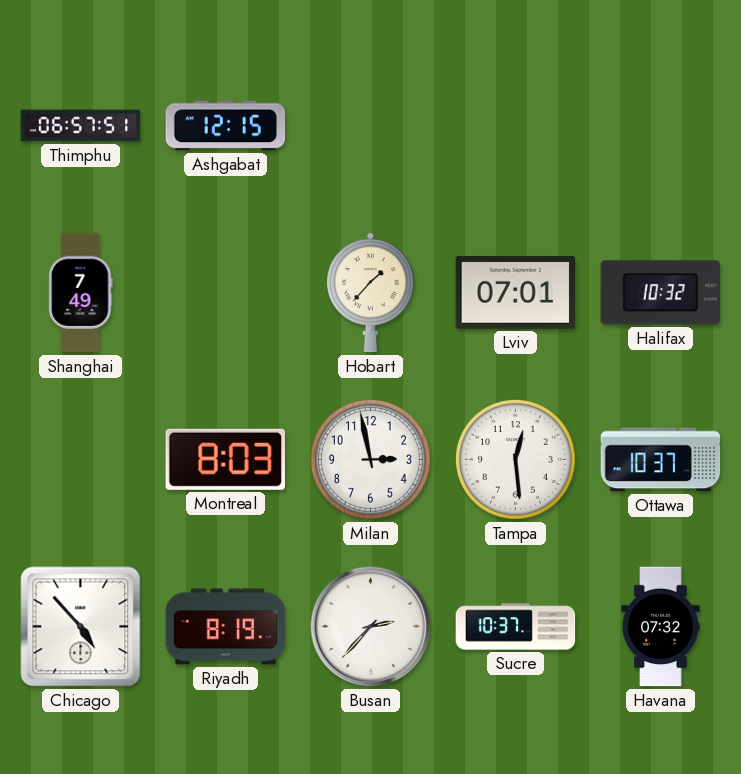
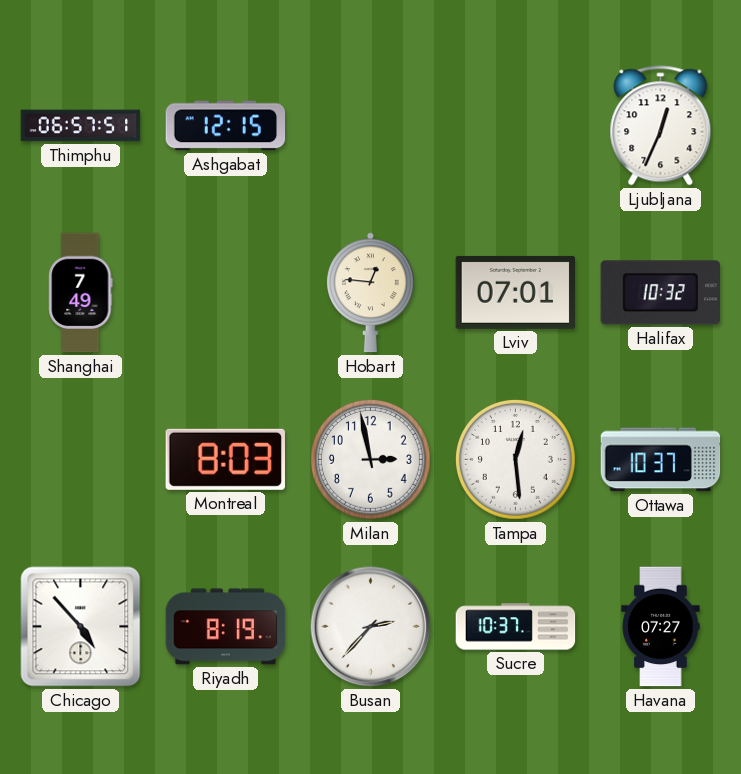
Ljubljana: none -> 12:34 (661, 126)
Hobart: 1:37 -> 12:46 (370, 293)
Havana: 07:32 -> 07:27 (661, 627)
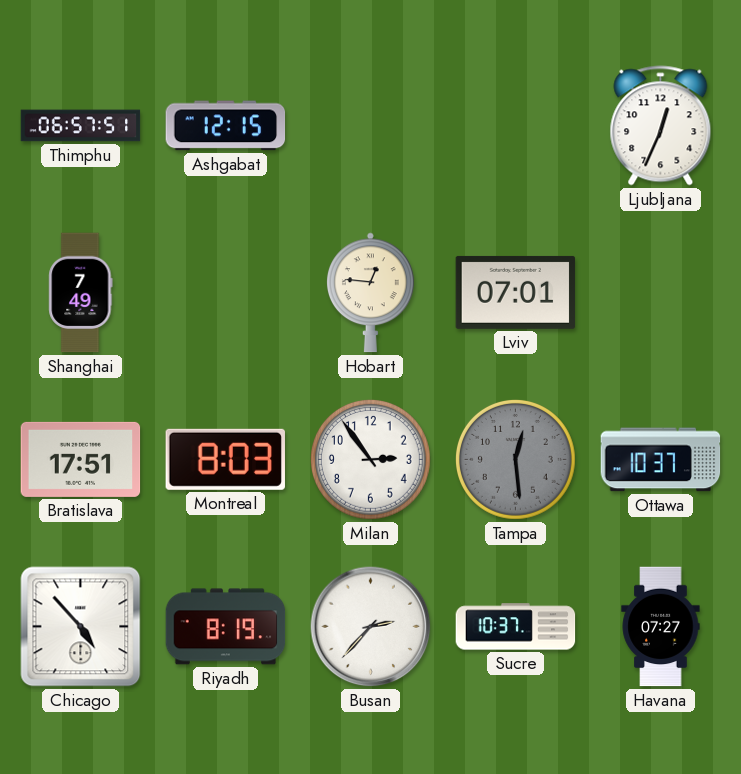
Halifax: 10:32 -> none (661, 293)
Bratislava: none -> 17:51 (81, 459)
Milan: 2:58 -> 2:54 (370, 459)
Tampa dial: white -> grey (515, 459)
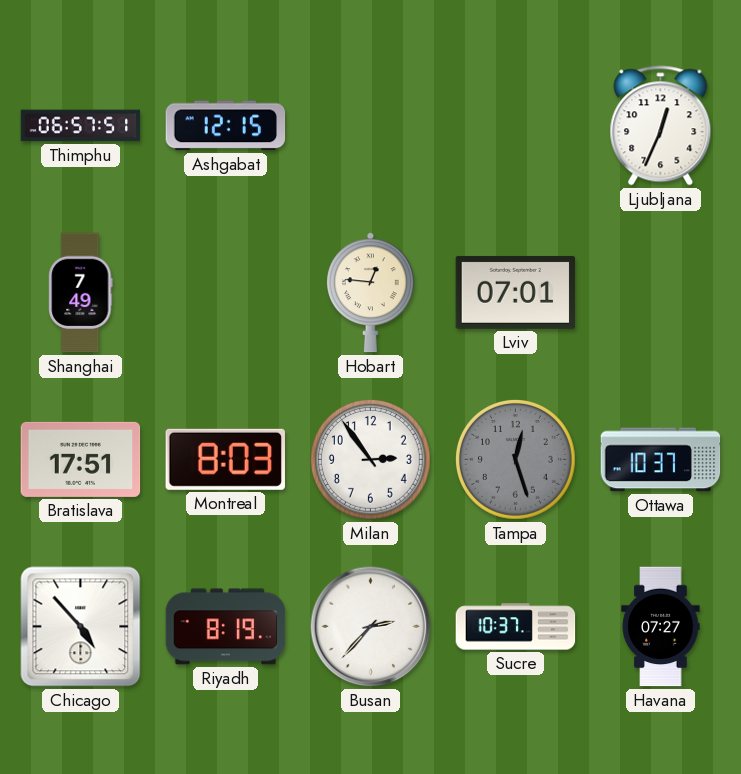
Tampa: 12:29 -> 12:27 (515, 459)
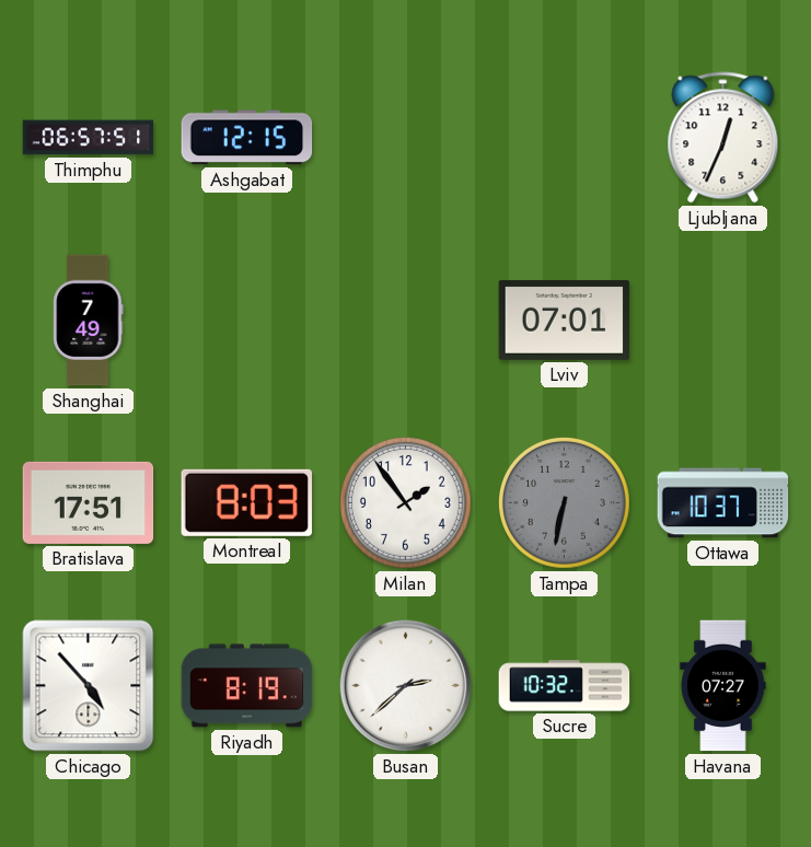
Hobart: 12:46 -> none (370, 293)
Milan: 2:54 -> 1:54 (405, 502)
Tampa: 12:27 -> 6:32 (564, 502)
Busan: 2:37 -> 2:38 (406, 686)
Sucre: 10:37 -> 10:32 (565, 686)
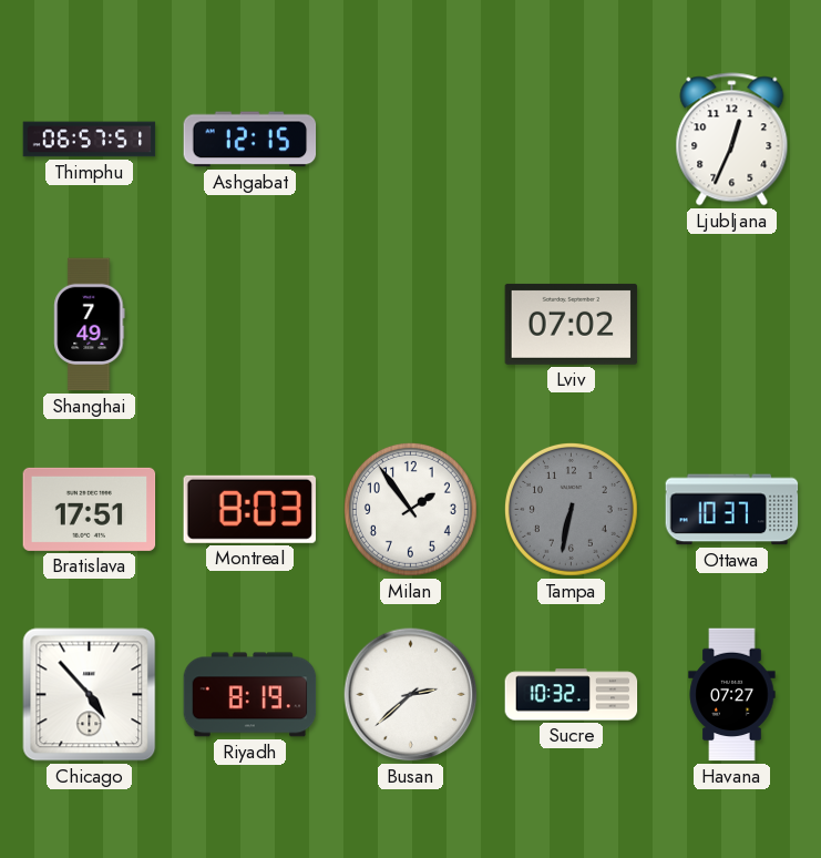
Lviv: 07:01 -> 07:02 (572, 324)
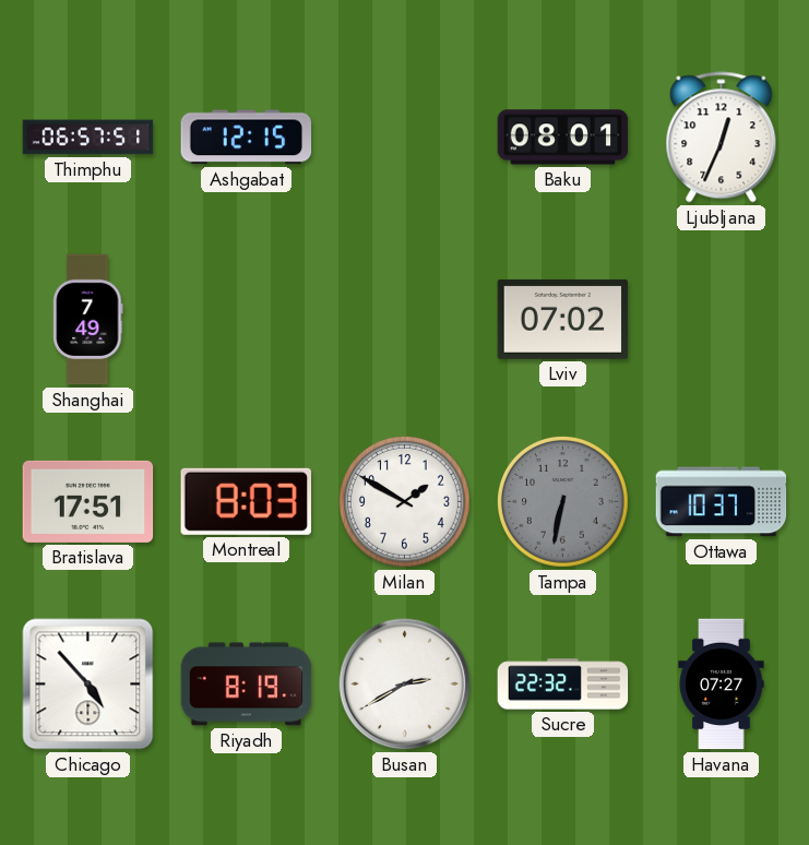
Baku: none -> 08:01 (563, 138)
Milan: 1:54 -> 1:50 (404, 501)
Busan: 2:38 -> 2:40 (405, 685)
Sucre: 10:32 -> 22:32 (563, 685)
